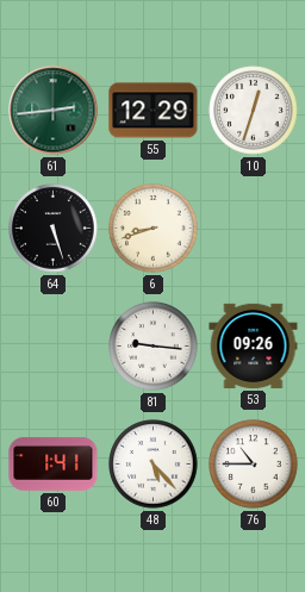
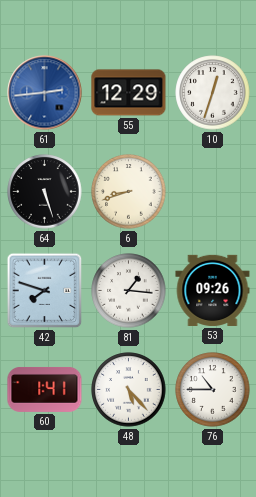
61 dial: green -> blue (45, 93)
42: none -> 7:48 (45, 291)
81: 9:16 -> 1:16 (129, 291)
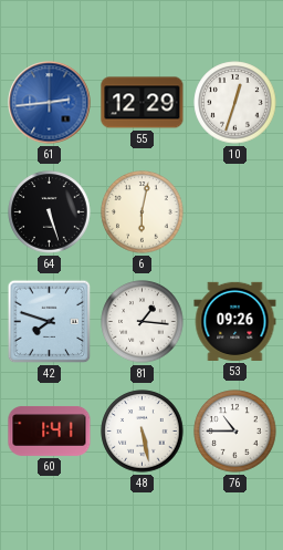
6: 8:42 -> 6:02 (143, 212)
48: 5:23 -> 5:28 (143, 432)
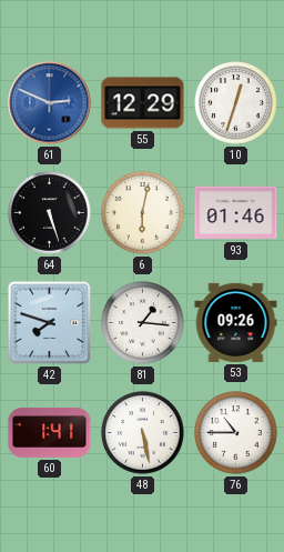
61: 2:44 -> 2:49 (50, 103)
93: none -> 01:46 (236, 213)
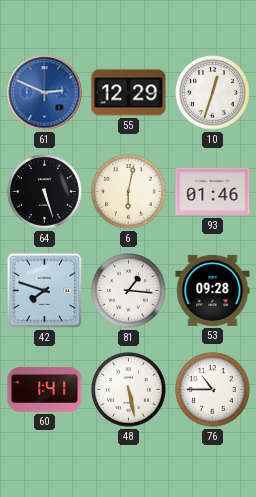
53: 09:26 -> 09:28 (213, 290)
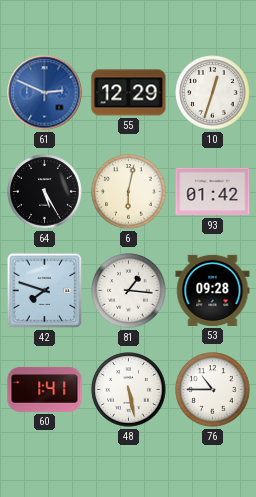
64: 5:27 -> 5:25 (45, 192)
93: 01:46 -> 01:42 (213, 192)
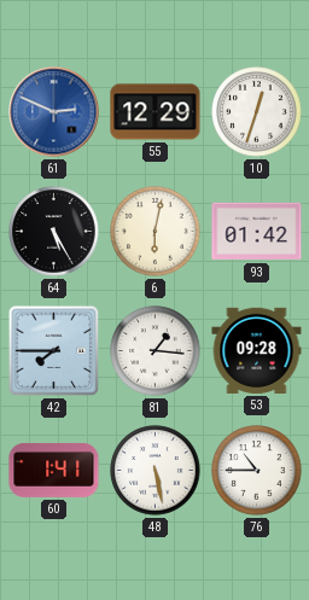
42: 7:48 -> 7:45 (54, 351)
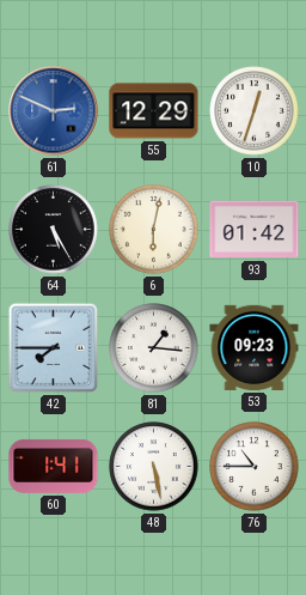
53: 09:28 -> 09:23 (255, 347)
